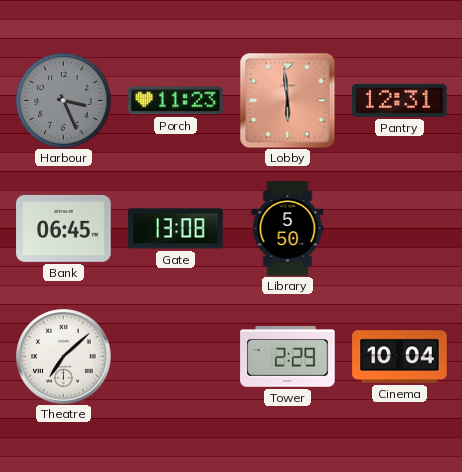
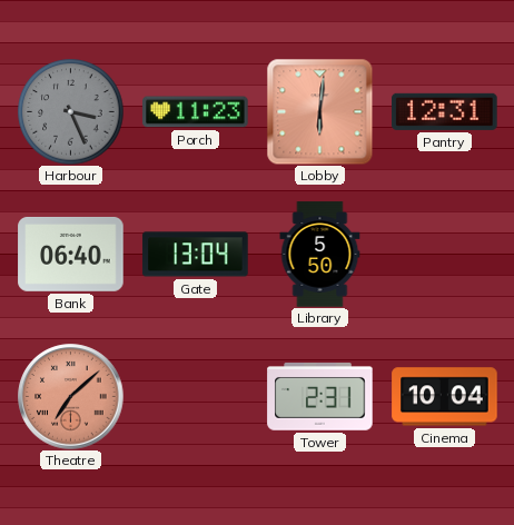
Lobby: 5:59 -> 6:01 (319, 111)
Bank: 06:45 -> 06:40 (71, 254)
Gate: 13:08 -> 13:04 (196, 255)
Theatre dial: white -> salmon (71, 397)
Tower: 2:29 -> 2:31 (320, 397)
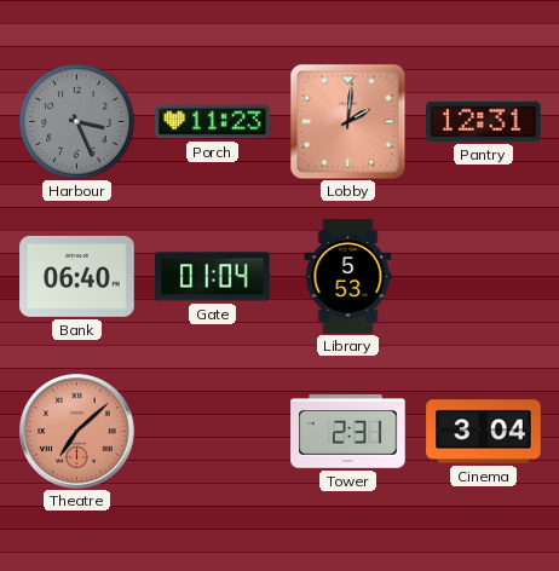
Lobby: 6:01 -> 2:01 (347, 121)
Gate: 13:04 -> 01:04 (213, 277)
Library: 5:50 -> 5:53 (348, 277)
Cinema: 10:04 -> 3:04 (484, 432)
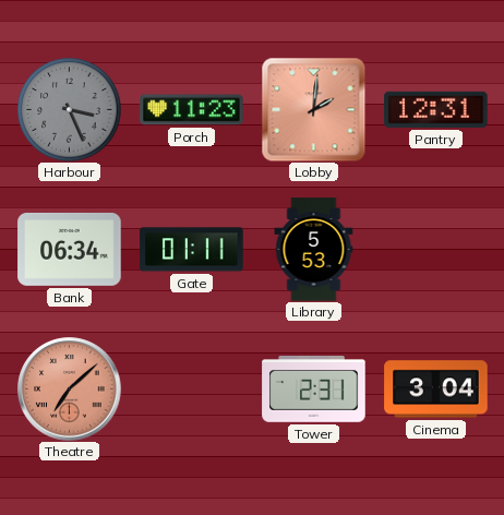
Bank: 06:40 -> 06:34 (70, 249)
Gate: 01:04 -> 01:11 (192, 250)
